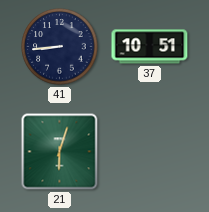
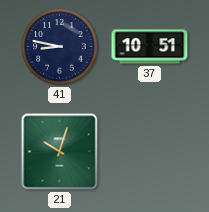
41: 8:44 -> 8:47 (60, 47)
21: 6:03 -> 10:03 (60, 152)
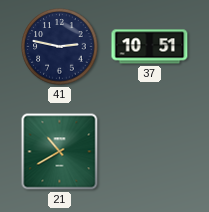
41: 8:47 -> 2:47 (60, 47)
21: 10:03 -> 10:40 (60, 152)
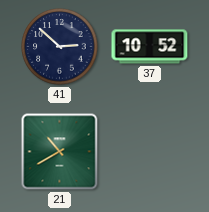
41: 2:47 -> 2:52 (60, 47)
37: 10:51 -> 10:52 (150, 47)
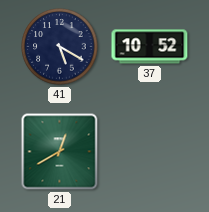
41: 2:52 -> 5:20 (60, 47)
21: 10:40 -> 12:40 (60, 152)
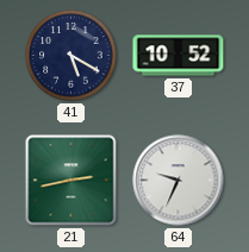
21: 12:40 -> 2:43 (71, 181)
64: none -> 9:34 (179, 181)
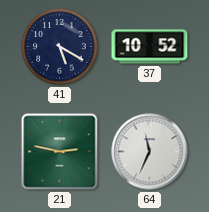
21: 2:43 -> 2:47 (60, 152)
64: 9:34 -> 11:34 (150, 152)
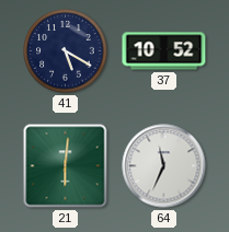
21: 2:47 -> 6:01 (66, 166)
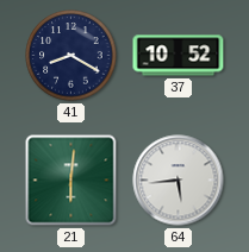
41: 5:20 -> 8:20 (71, 56)
64: 11:34 -> 5:44 (179, 181)
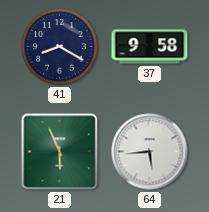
37: 10:52 -> 9:58 (150, 47)
21: 6:01 -> 5:56 (60, 152)
